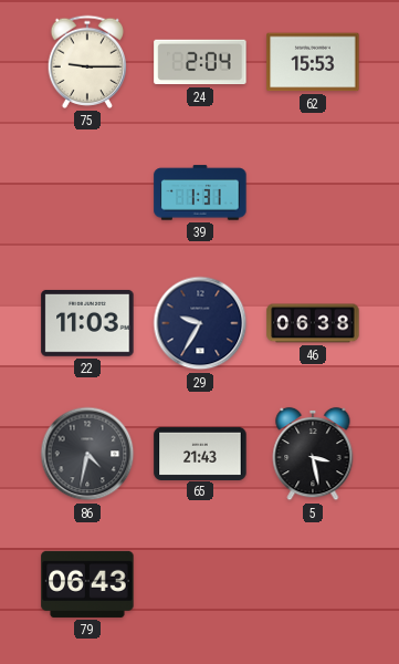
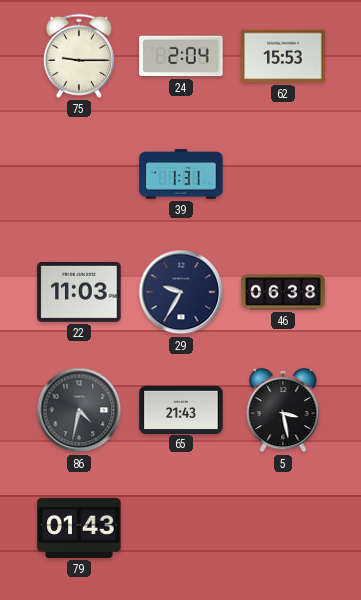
79: 06:43 -> 01:43 (79, 528)
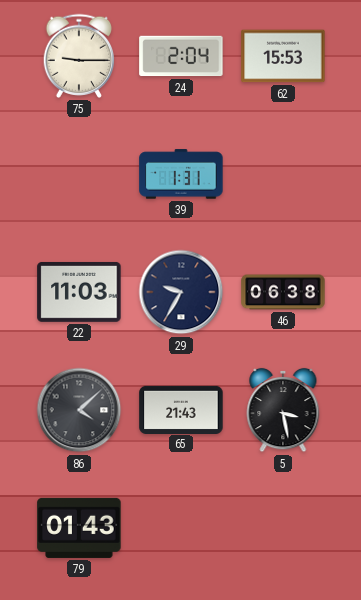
86: 4:32 -> 4:08 (79, 410)
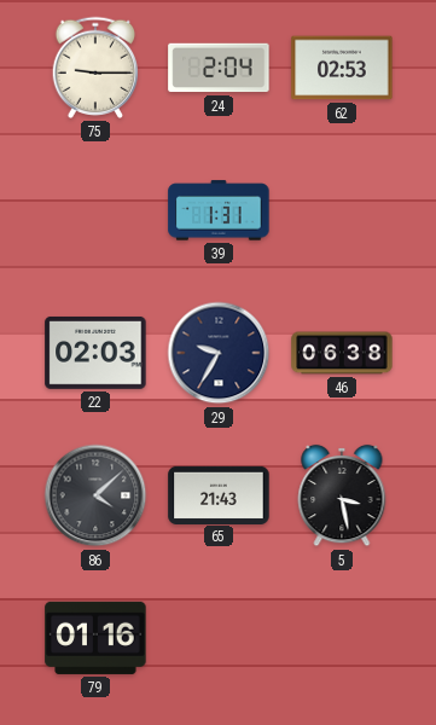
62: 15:53 -> 02:53 (342, 68)
22: 11:03 -> 02:03 (95, 353)
79: 01:43 -> 01:16 (95, 638)
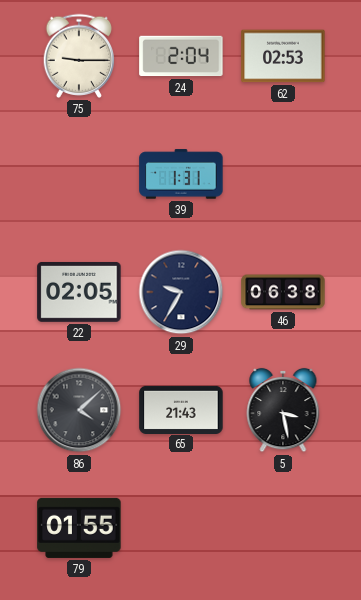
22: 02:03 -> 02:05 (79, 292)
79: 01:16 -> 01:55 (79, 528)
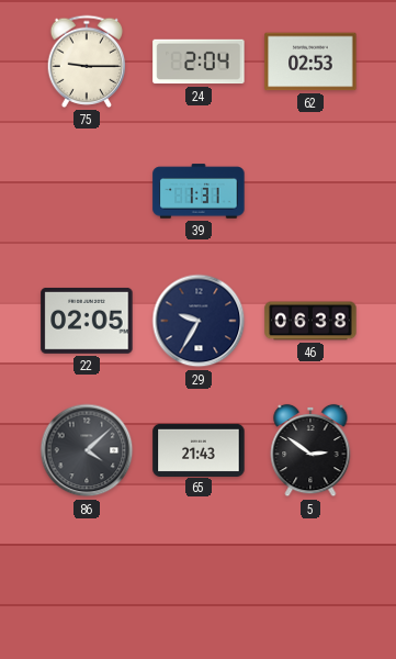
5: 3:28 -> 2:51 (310, 450)
79: 01:55 -> none (79, 528)
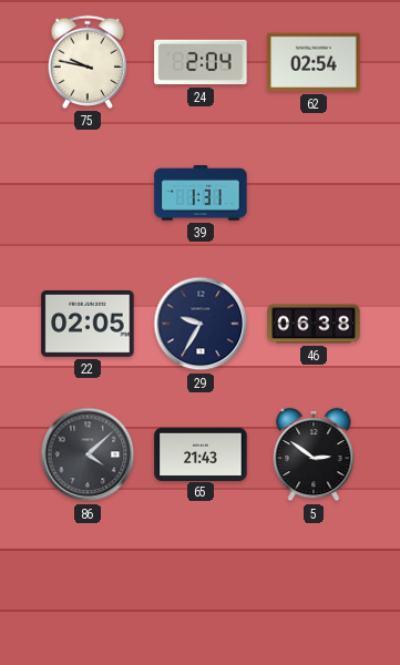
75: 9:15 -> 9:47 (88, 62)
62: 02:53 -> 02:54 (314, 62)
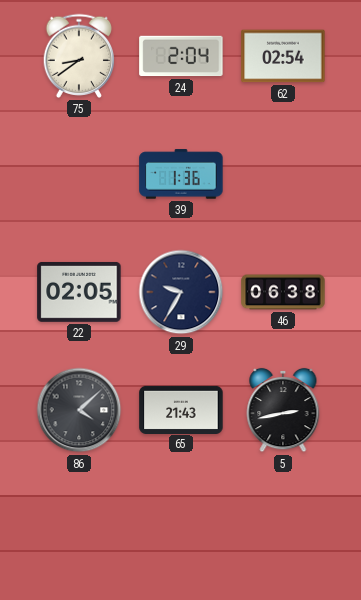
75: 9:47 -> 8:39 (79, 56)
39: 1:31 -> 1:36 (181, 174)
5: 2:51 -> 2:43 (283, 410)
